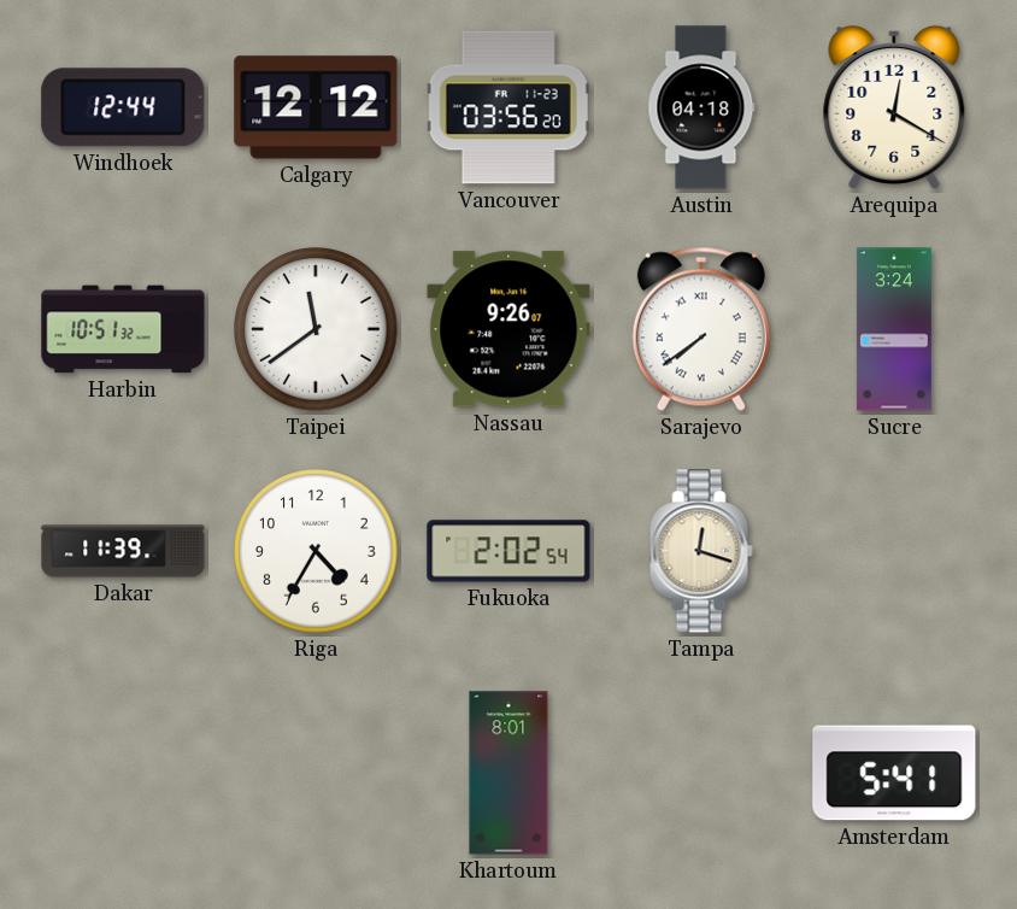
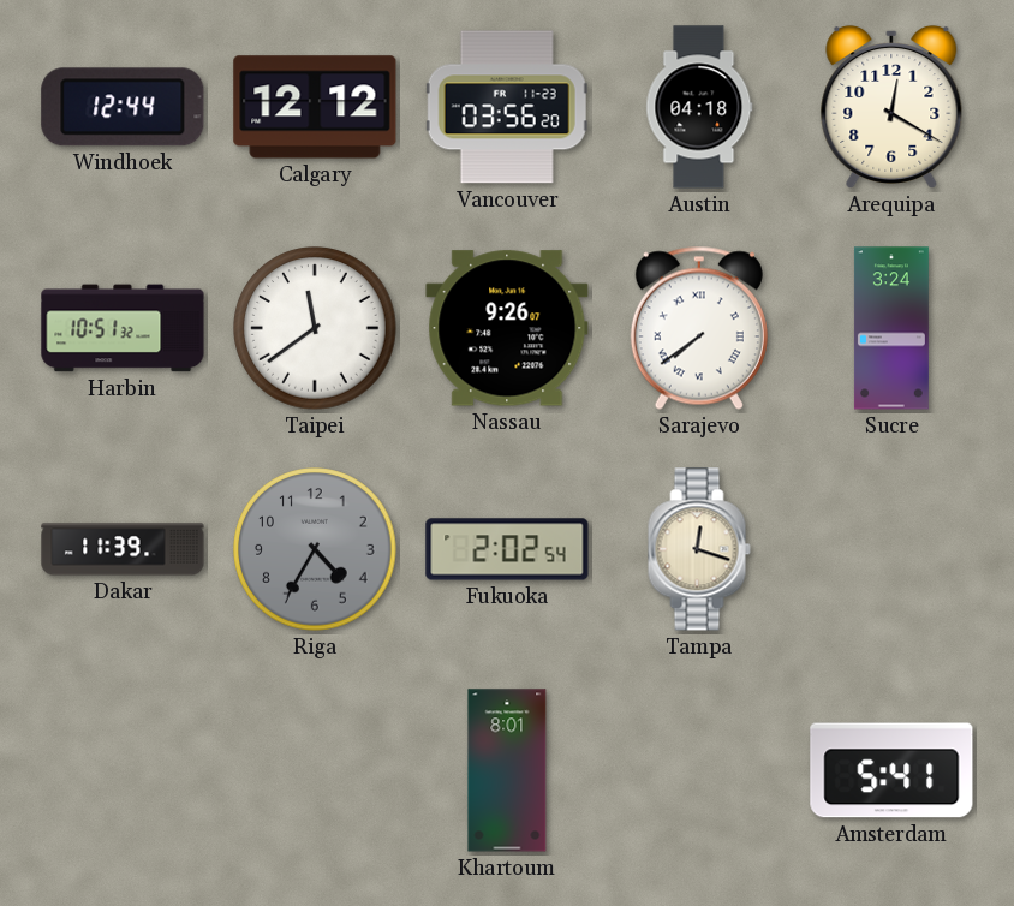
Riga dial: white -> grey (315, 549)
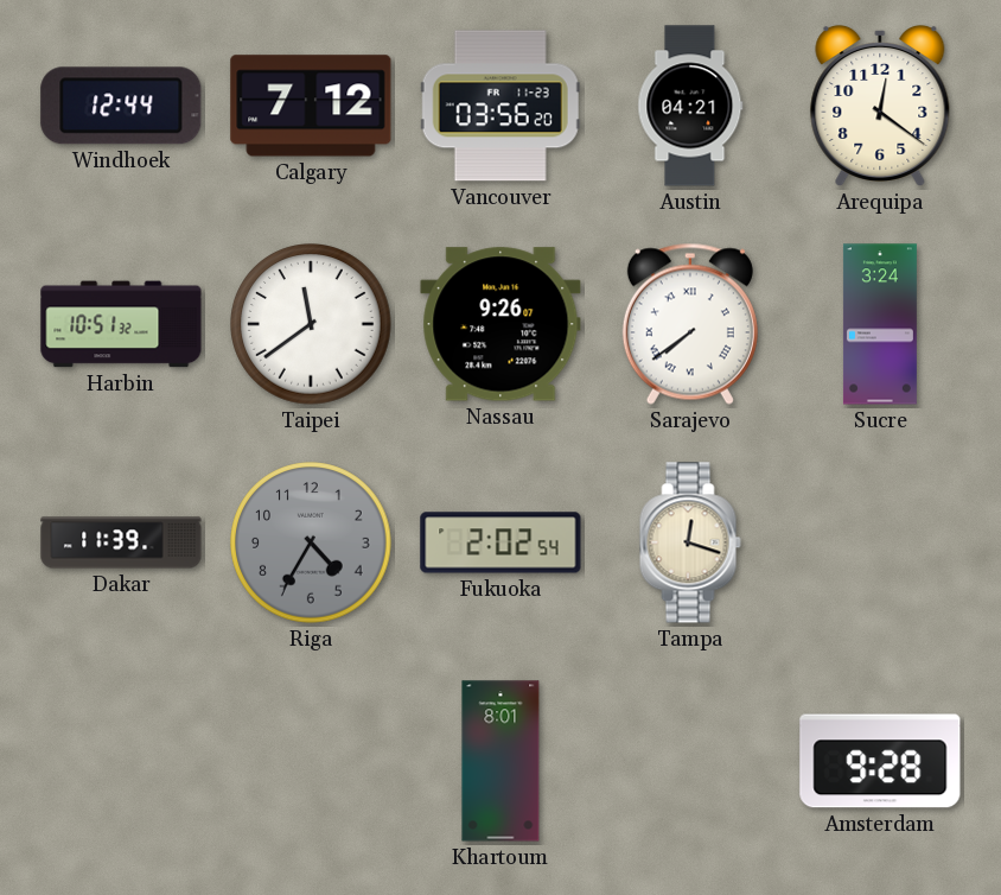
Calgary: 12:12 -> 7:12 (311, 106)
Austin: 04:18 -> 04:21 (690, 106)
Arequipa: 12:20 -> 12:21 (880, 106)
Amsterdam: 5:41 -> 9:28 (880, 761)
